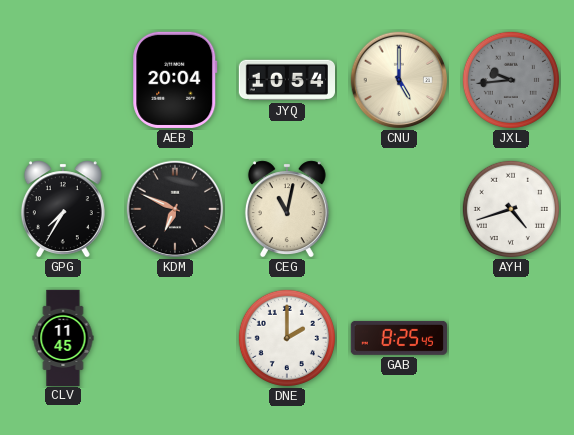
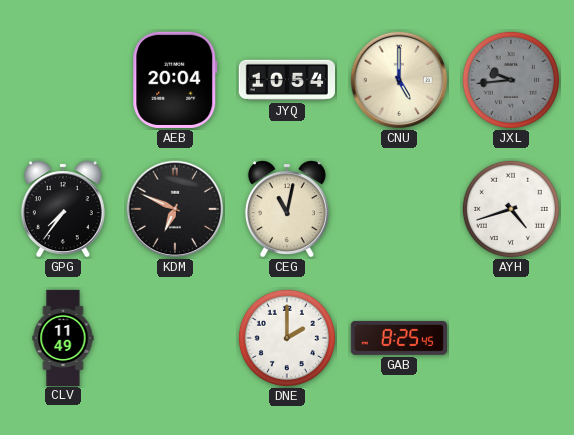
GPG: 7:35 -> 7:36 (63, 209)
CLV: 11:45 -> 11:49 (63, 337)
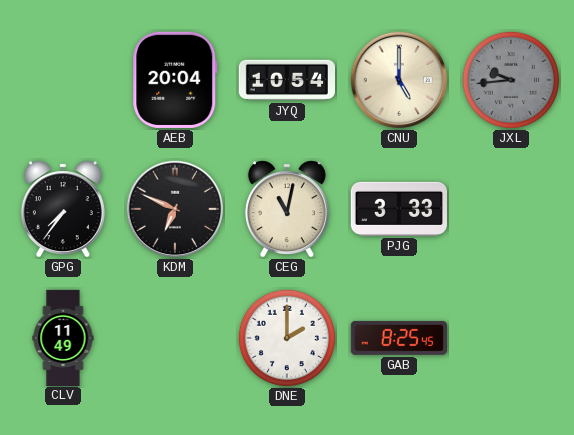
PJG: none -> 3:33 (398, 209)
AYH: 4:42 -> none (511, 209)
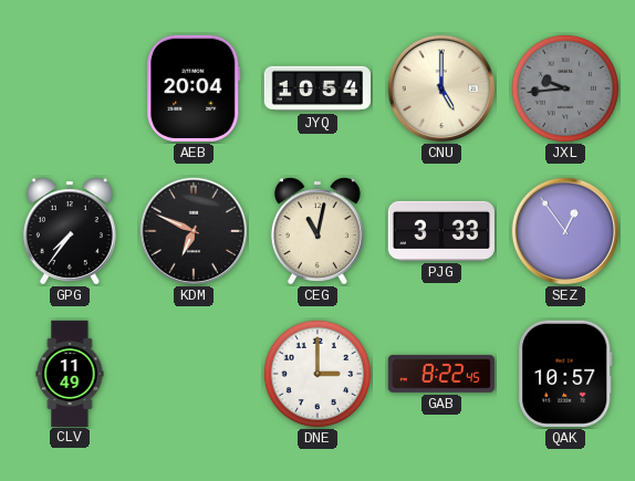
SEZ: none -> 12:54 (565, 231)
DNE: 2:00 -> 3:00 (317, 374)
GAB: 8:25 -> 8:22 (441, 374)
QAK: none -> 10:57 (565, 374)
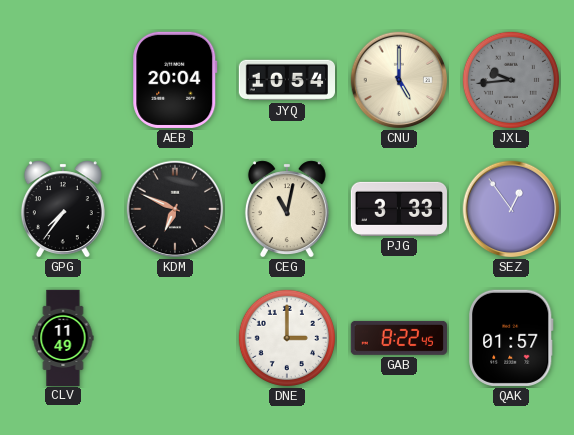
QAK: 10:57 -> 01:57 (511, 338)
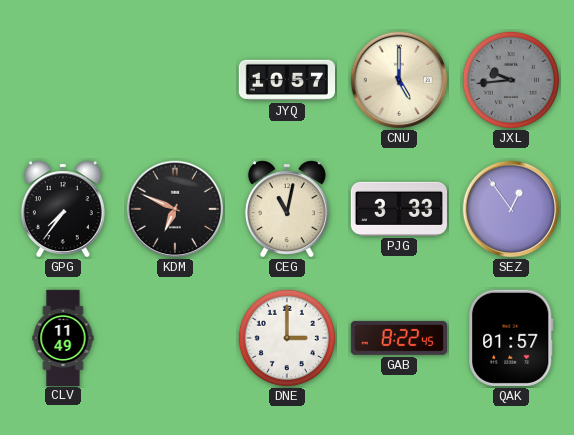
AEB: 20:04 -> none (175, 80)
JYQ: 10:54 -> 10:57 (286, 80)
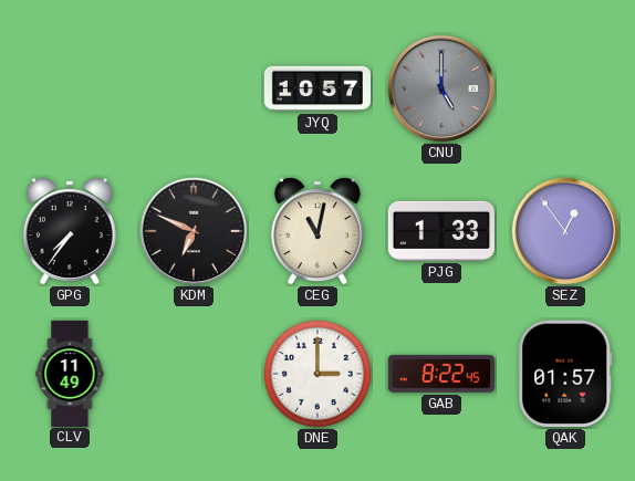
CNU dial: cream -> grey (441, 88)
JXL: 9:44 -> none (511, 80)
PJG: 3:33 -> 1:33 (440, 231)
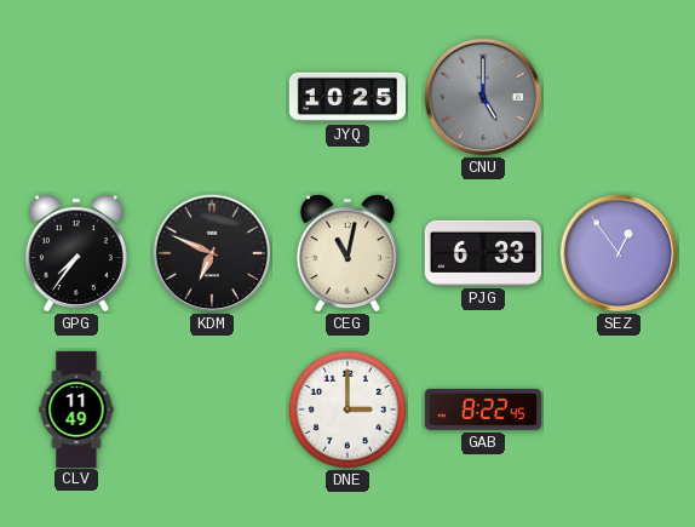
JYQ: 10:57 -> 10:25 (346, 97)
PJG: 1:33 -> 6:33 (482, 253)
QAK: 01:57 -> none (565, 374)
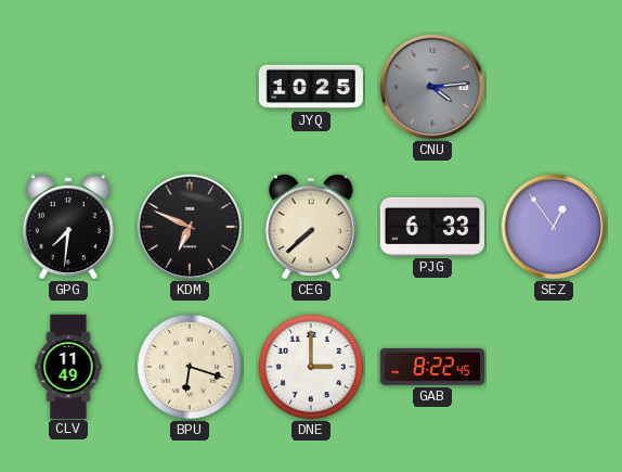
CNU: 5:00 -> 4:14 (432, 87)
GPG: 7:36 -> 7:31 (68, 227)
CEG: 11:02 -> 7:38 (311, 227)
BPU: none -> 6:18 (190, 367)
